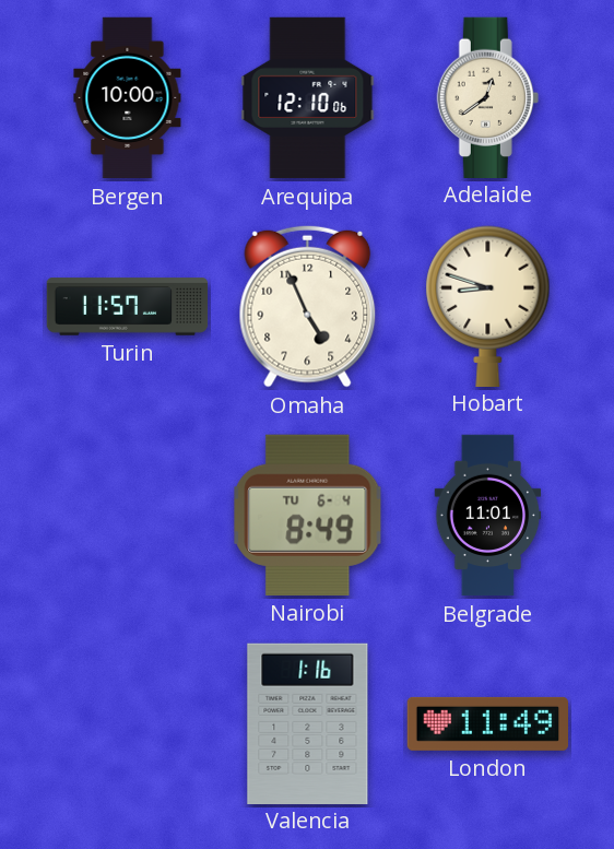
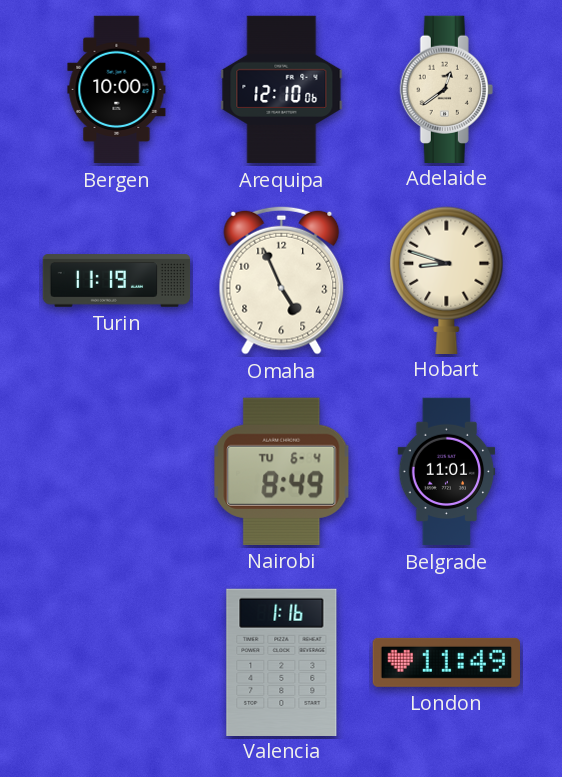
Turin: 11:57 -> 11:19 (117, 281)
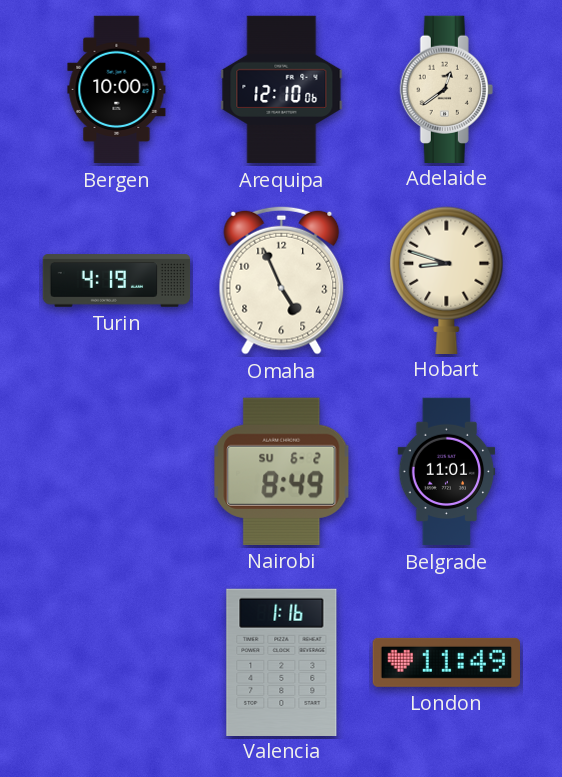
Turin: 11:19 -> 4:19 (117, 281)
Nairobi date: TU 6-4 -> SU 6-2 (282, 471)
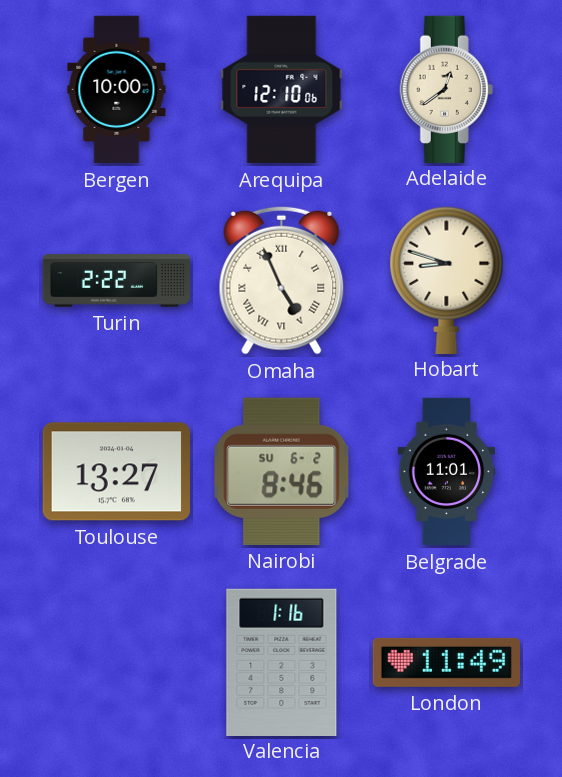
Turin: 4:19 -> 2:22 (117, 281)
Omaha numerals: Arabic -> Roman (282, 280)
Toulouse: none -> 13:27 (116, 472)
Nairobi: 8:49 -> 8:46 (282, 471)
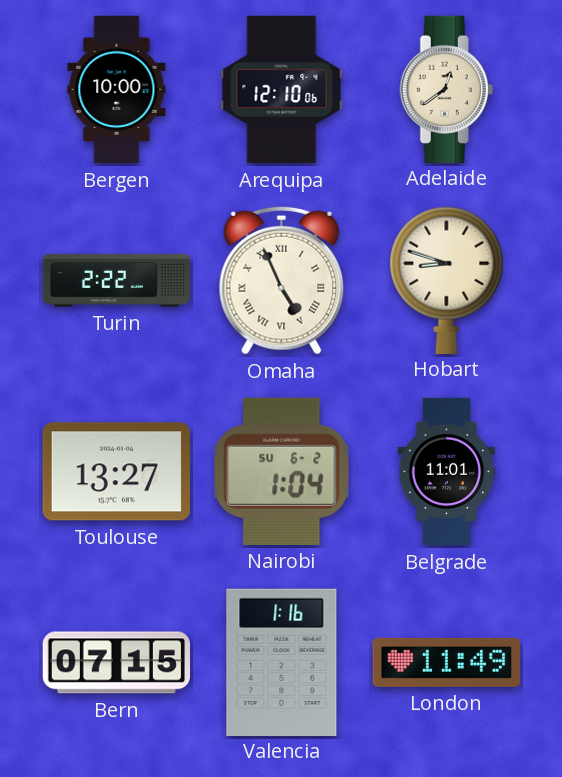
Nairobi: 8:46 -> 1:04 (282, 471)
Bern: none -> 07:15 (116, 663)
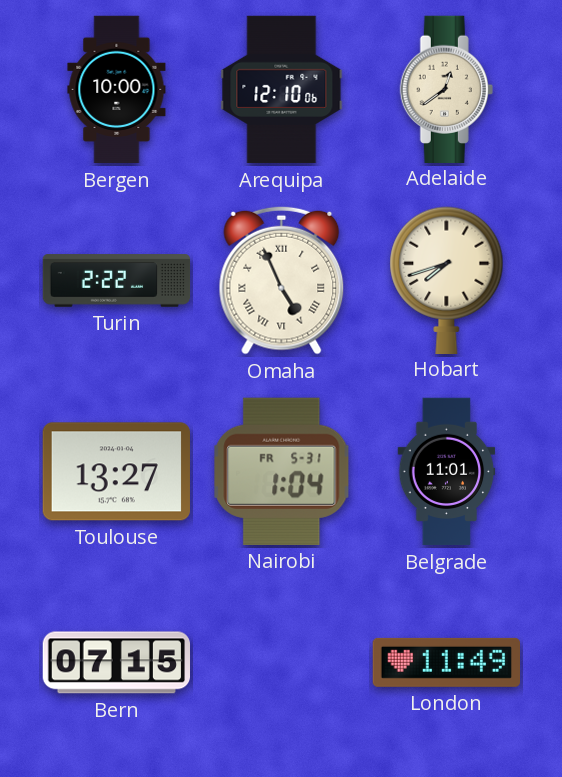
Hobart: 8:48 -> 7:42 (447, 280)
Nairobi date: SU 6-2 -> FR 5-31 (282, 471)
Valencia: 1:16 -> none (282, 662)
